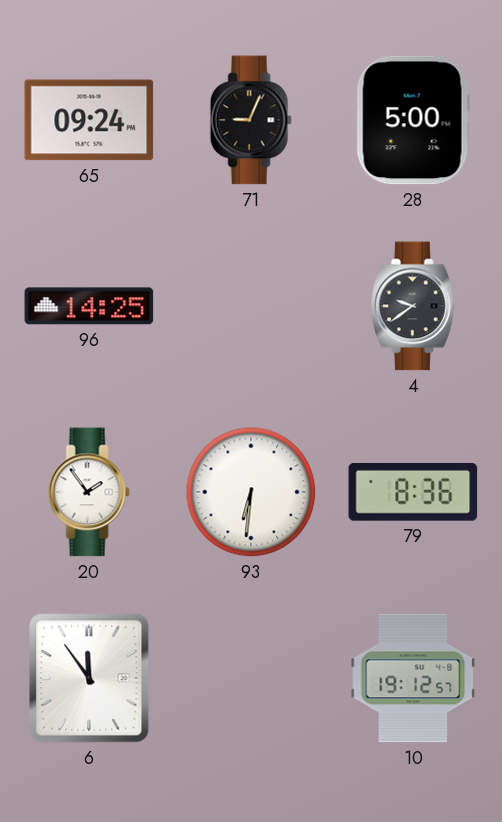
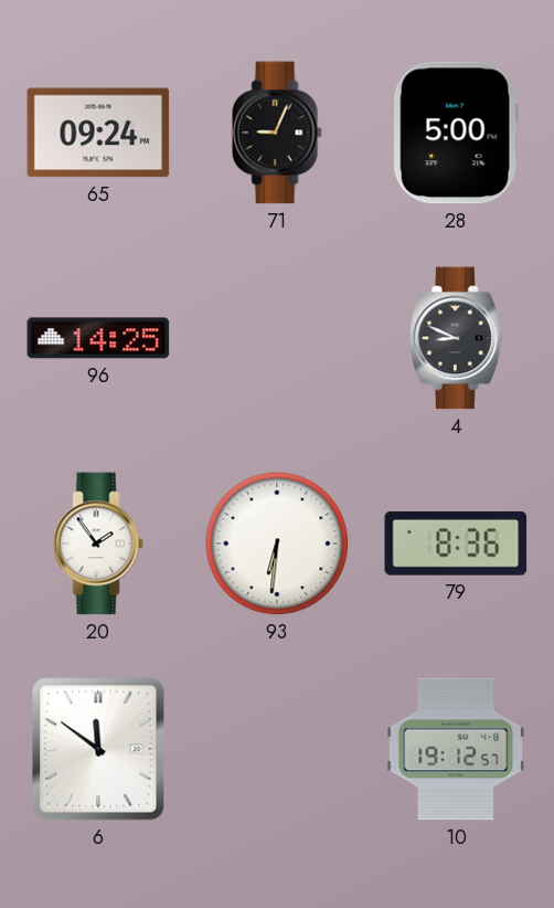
4: 9:39 -> 8:49 (457, 338)
6: 11:54 -> 11:51 (98, 749)
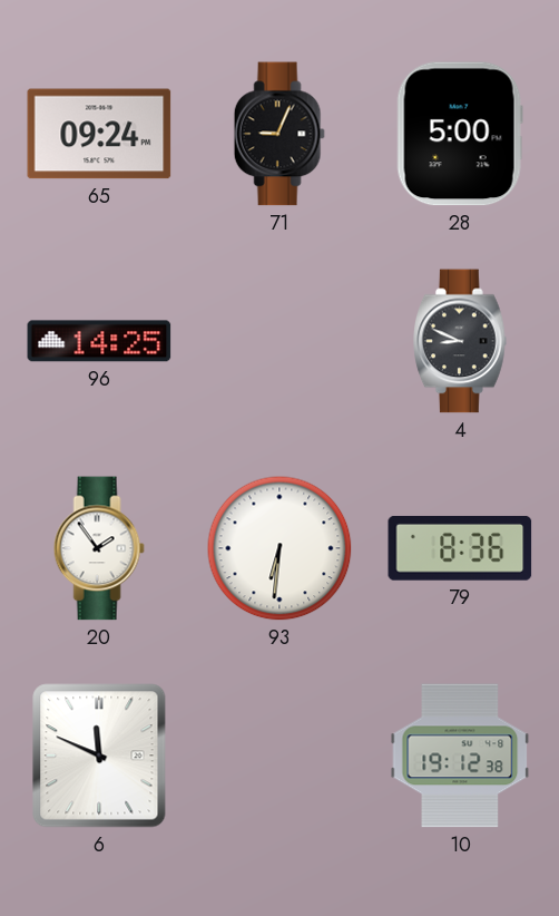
6: 11:51 -> 11:49 (99, 756)
10: 19:12:57 -> 19:12:38 (460, 756)
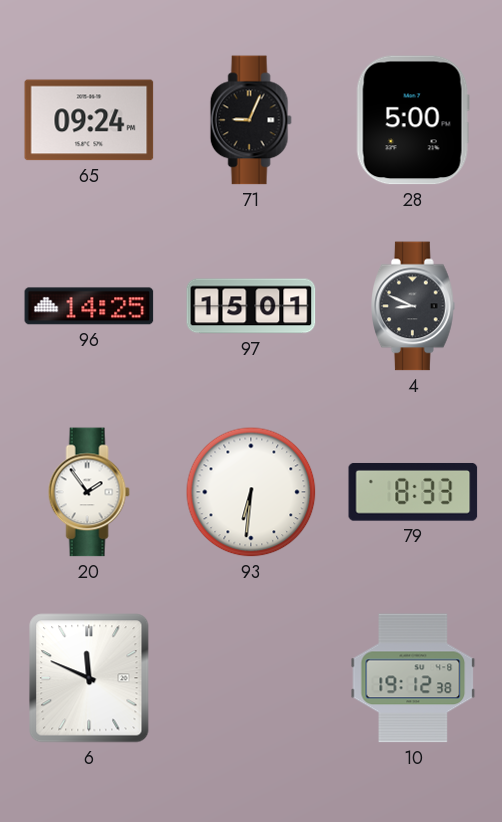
97: none -> 15:01 (251, 306)
79: 8:36 -> 8:33 (413, 492)
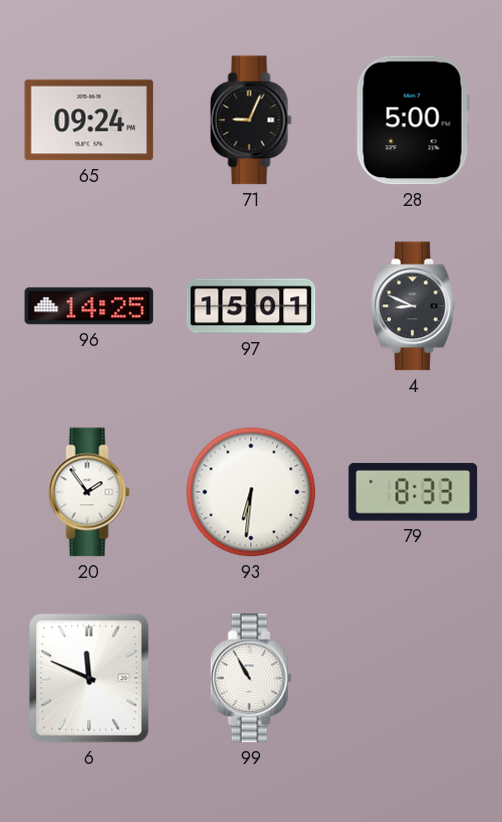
99: none -> 10:55 (251, 678)
10: 19:12 -> none (413, 678)
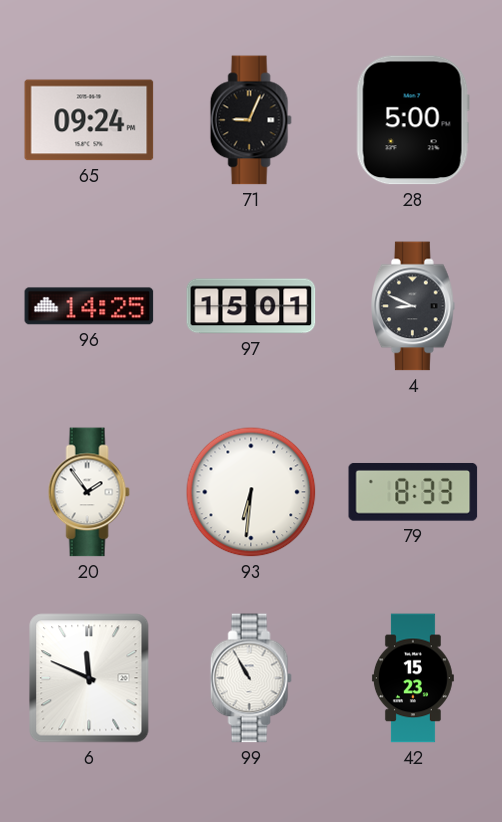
42: none -> 15:23 (413, 678)
